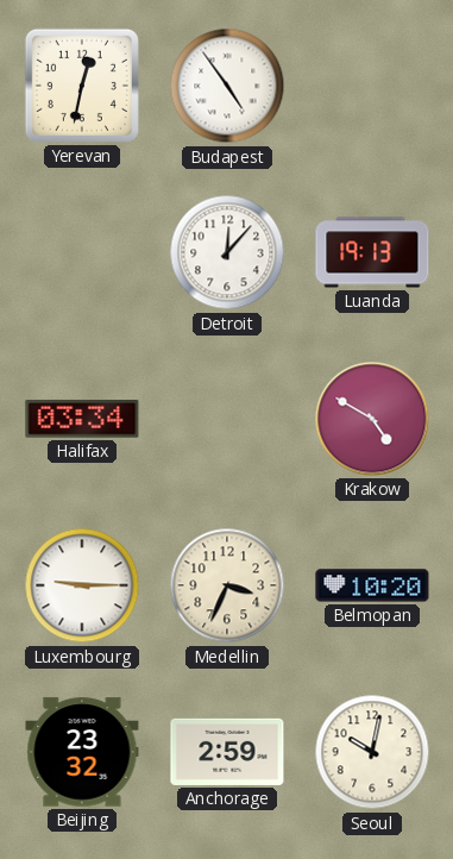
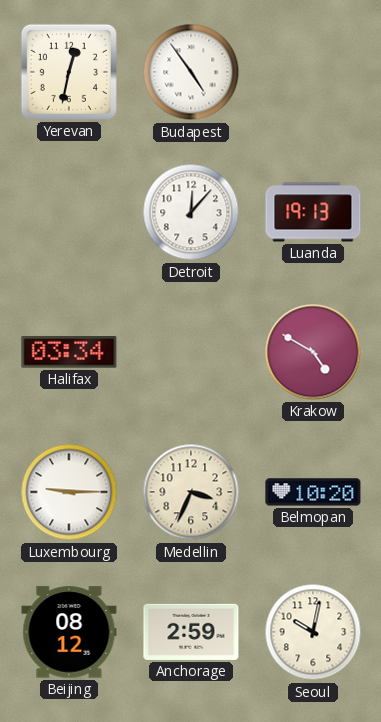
Beijing: 23:32 -> 08:12 (69, 632)
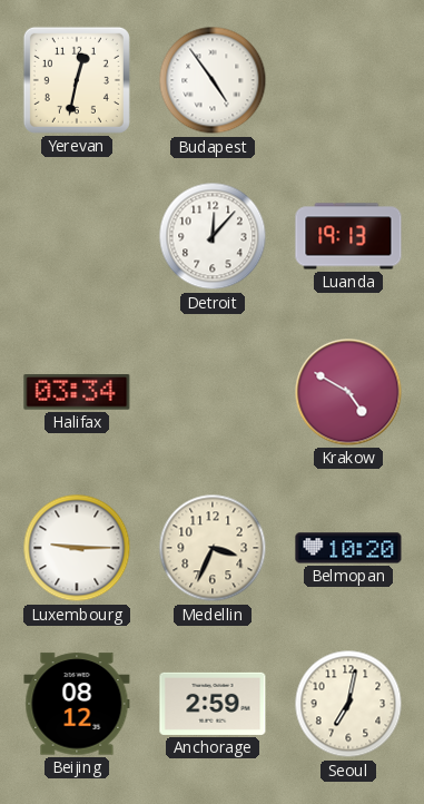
Seoul: 10:02 -> 7:02 (348, 704)
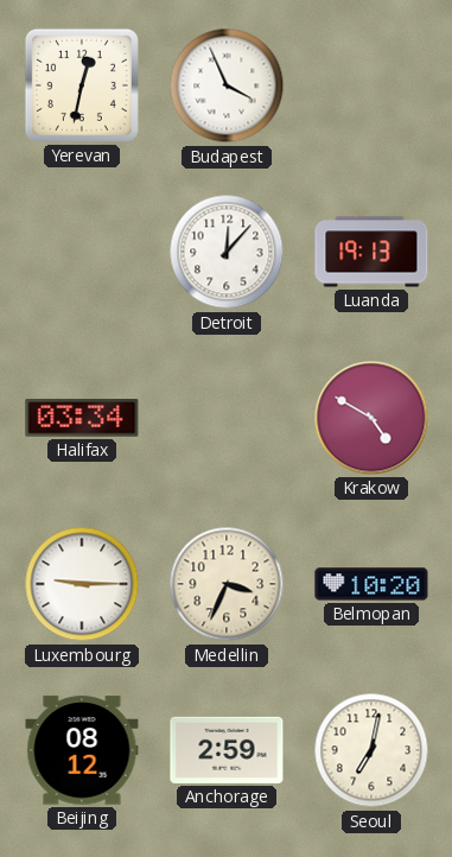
Budapest: 4:54 -> 3:56 (227, 85)
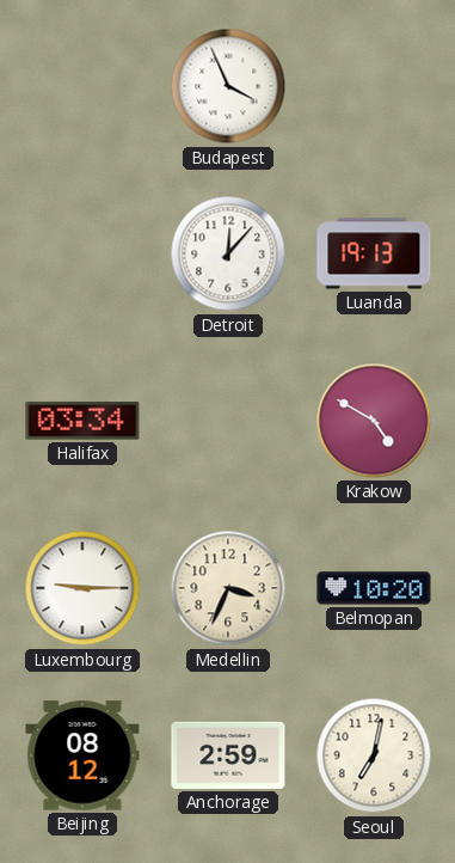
Yerevan: 12:32 -> none (82, 85)
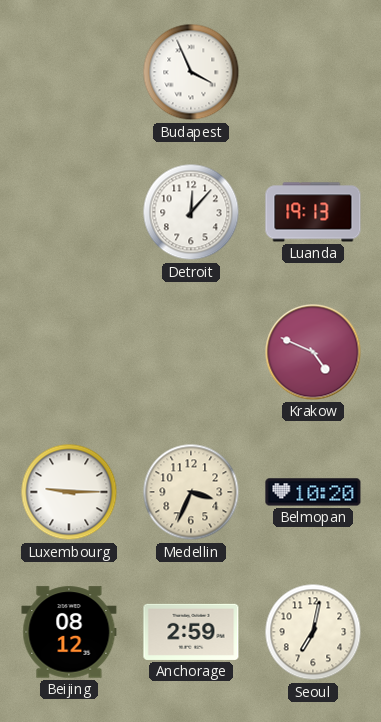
Halifax: 03:34 -> none (82, 422)
Krakow: 4:50 -> 4:49 (313, 352)
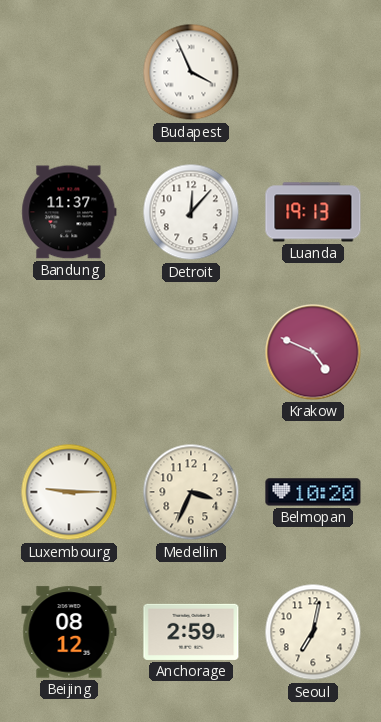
Bandung: none -> 11:37 (69, 212)
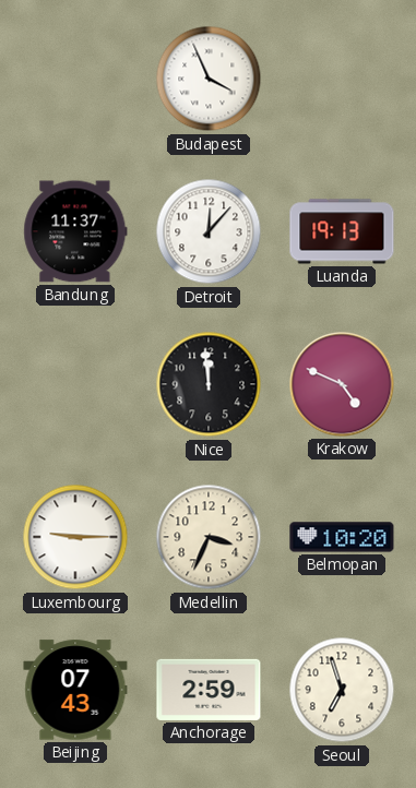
Nice: none -> 11:59 (209, 384)
Beijing: 08:12 -> 07:43 (75, 690)
Seoul: 7:02 -> 6:57 (342, 690)
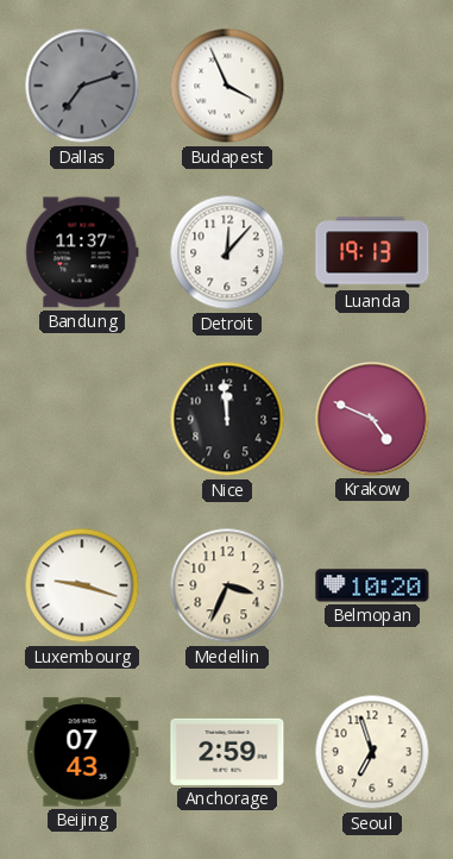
Dallas: none -> 7:12 (82, 86)
Luxembourg: 9:15 -> 9:18 (82, 585)
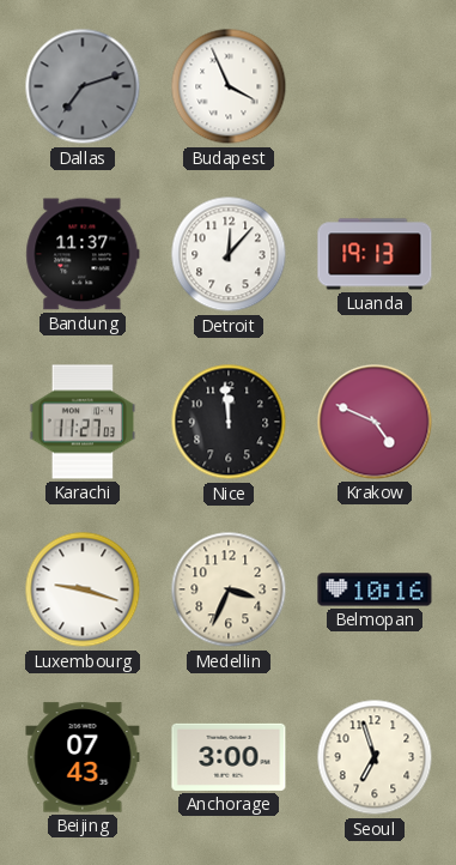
Karachi: none -> 11:27 (83, 422)
Belmopan: 10:20 -> 10:16 (375, 589)
Anchorage: 2:59 -> 3:00 (229, 757)
